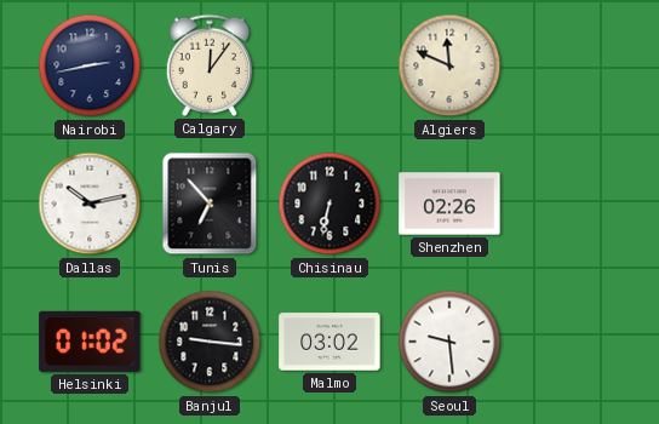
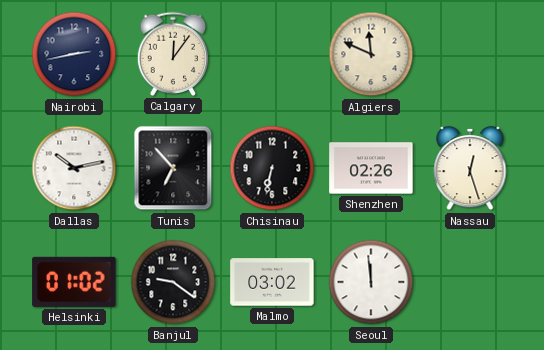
Nassau: none -> 12:27 (470, 168)
Banjul: 9:16 -> 9:21 (173, 282)
Seoul: 9:29 -> 11:59 (371, 282)
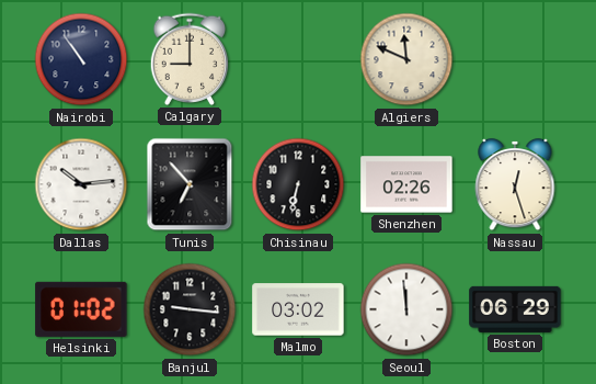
Nairobi: 2:43 -> 10:54 (81, 59)
Calgary: 12:06 -> 9:00 (190, 59)
Dallas: 10:13 -> 10:14 (81, 184)
Banjul: 9:21 -> 9:16 (190, 309)
Boston: none -> 06:29 (515, 309)
